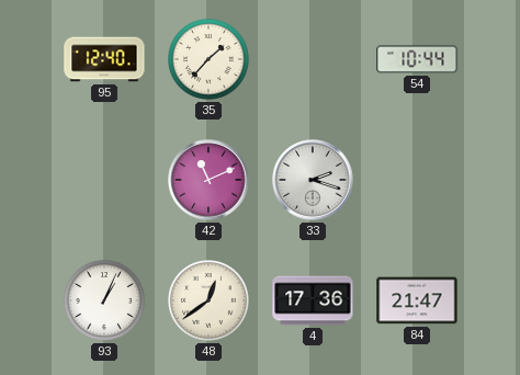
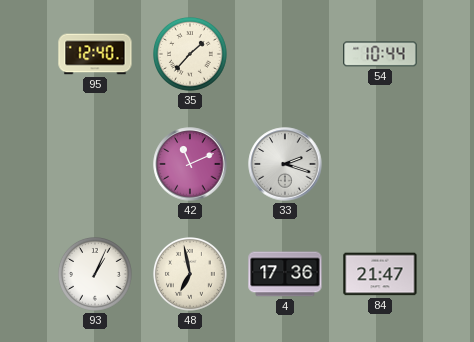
48: 12:39 -> 6:58 (191, 275)
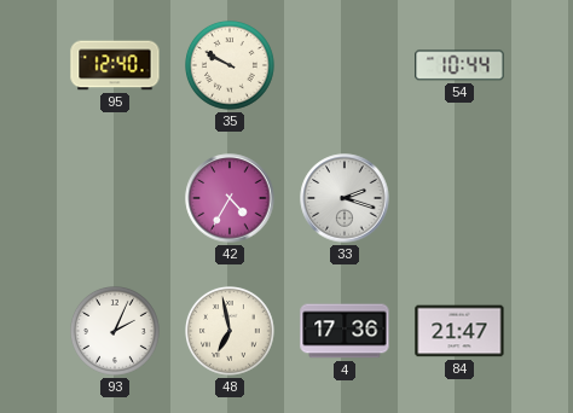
35: 1:37 -> 9:50 (231, 66)
42: 11:11 -> 4:35 (230, 198)
93: 1:04 -> 2:04 (116, 332)
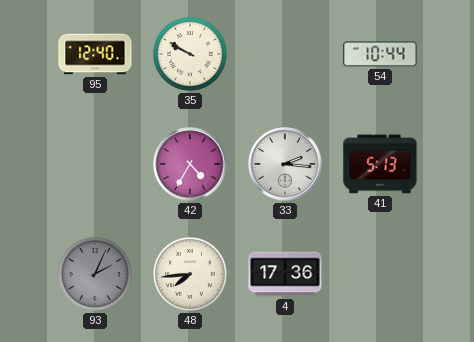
33: 2:18 -> 2:16 (285, 164)
41: none -> 5:13 (380, 164)
93 dial: white -> grey (96, 275)
48: 6:58 -> 7:44 (191, 275)
84: 21:47 -> none (459, 331)
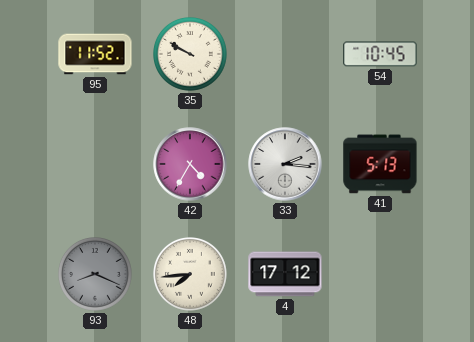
95: 12:40 -> 11:52 (95, 54)
54: 10:44 -> 10:45 (380, 54)
93: 2:04 -> 8:19 (96, 275)
4: 17:36 -> 17:12 (285, 274)
